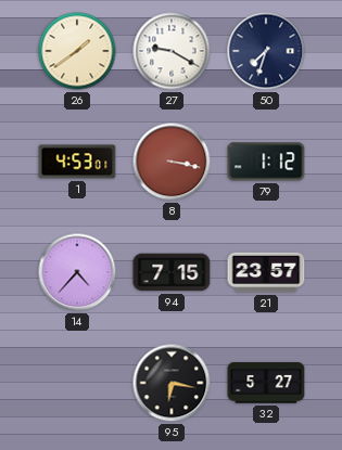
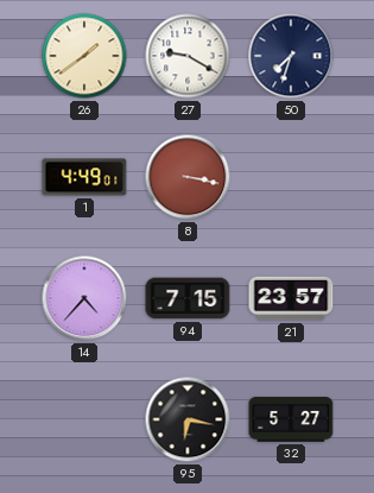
1: 4:53 -> 4:49 (84, 177)
79: 1:12 -> none (266, 162)
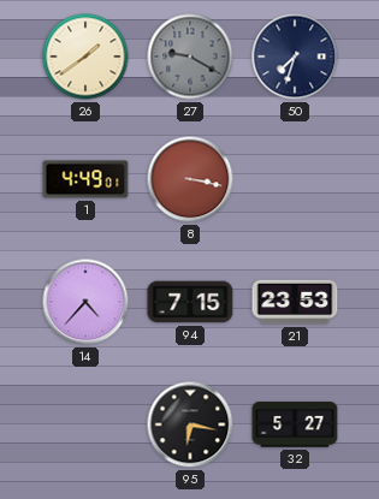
27 dial: white -> grey (190, 57)
21: 23:57 -> 23:53 (295, 302)
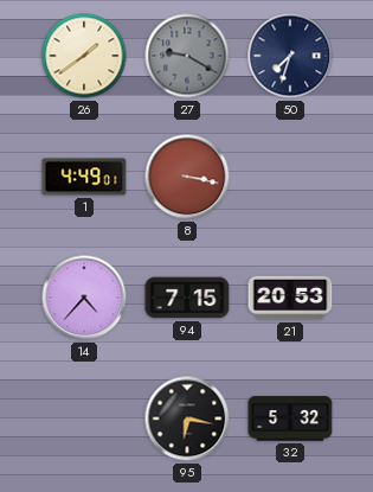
21: 23:53 -> 20:53 (290, 298)
32: 5:27 -> 5:32 (290, 418)
